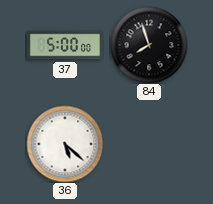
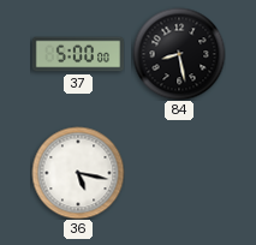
84: 7:57 -> 8:28 (179, 54)
36: 5:22 -> 5:17 (78, 173)
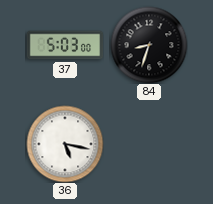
37: 5:00 -> 5:03 (65, 45)
84: 8:28 -> 8:33 (149, 45)
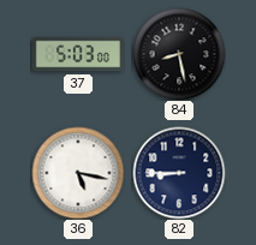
84: 8:33 -> 8:28 (179, 54)
82: none -> 8:45 (179, 173)
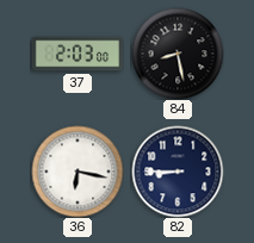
37: 5:03 -> 2:03 (78, 54)
36: 5:17 -> 6:17 (78, 172)
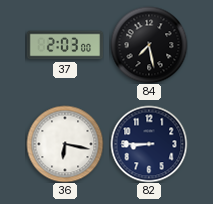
84: 8:28 -> 7:28 (149, 45)
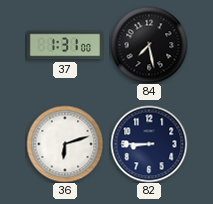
37: 2:03 -> 1:31 (65, 45)
36: 6:17 -> 6:12 (65, 144)
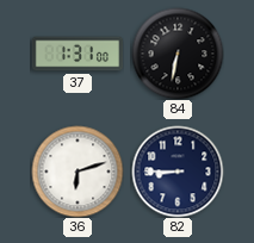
84: 7:28 -> 6:32 (178, 54)
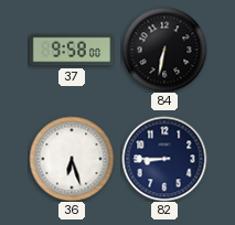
37: 1:31 -> 9:58 (72, 50)
36: 6:12 -> 6:27 (72, 159)
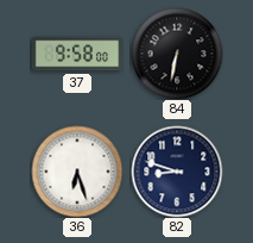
82: 8:45 -> 8:48 (177, 172)
